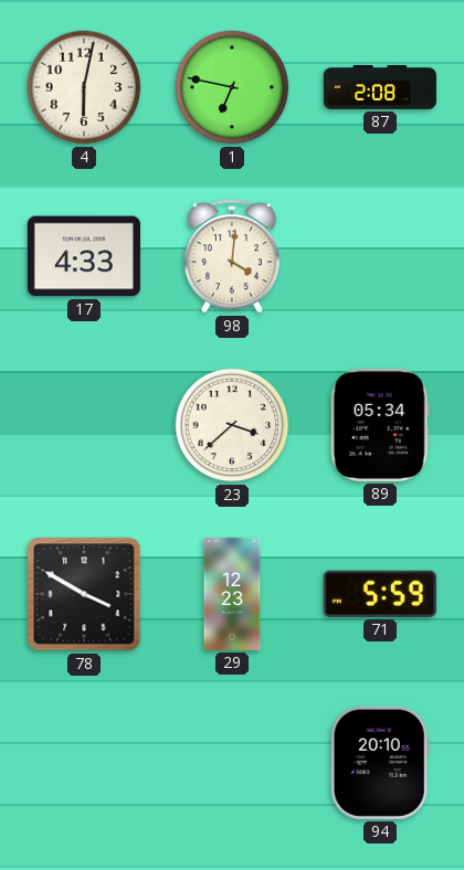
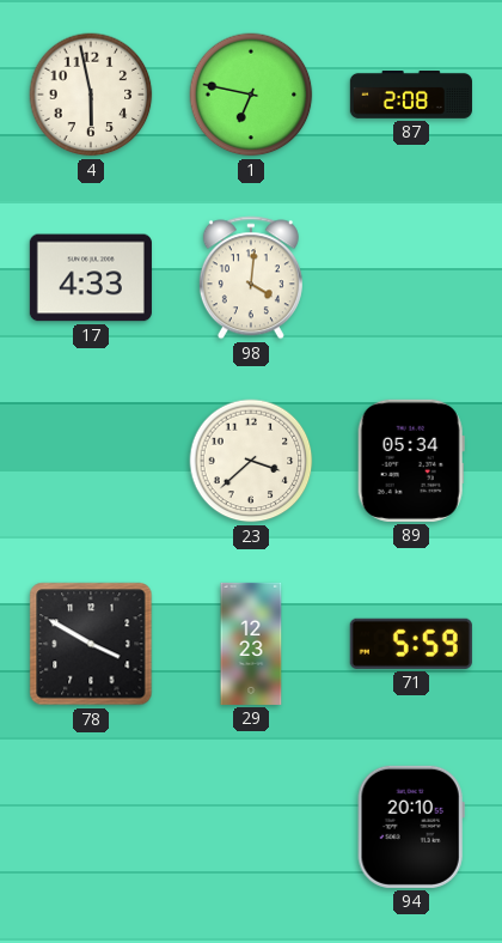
4: 6:02 -> 5:58 (91, 95)
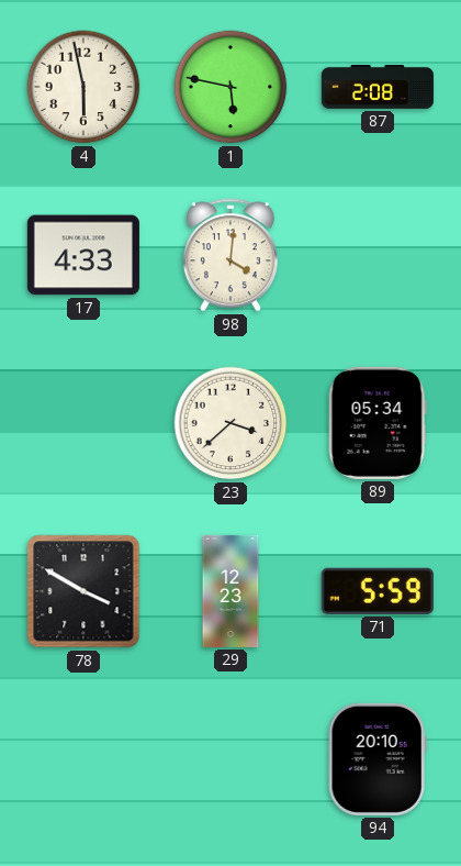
1: 6:47 -> 5:47 (231, 87)
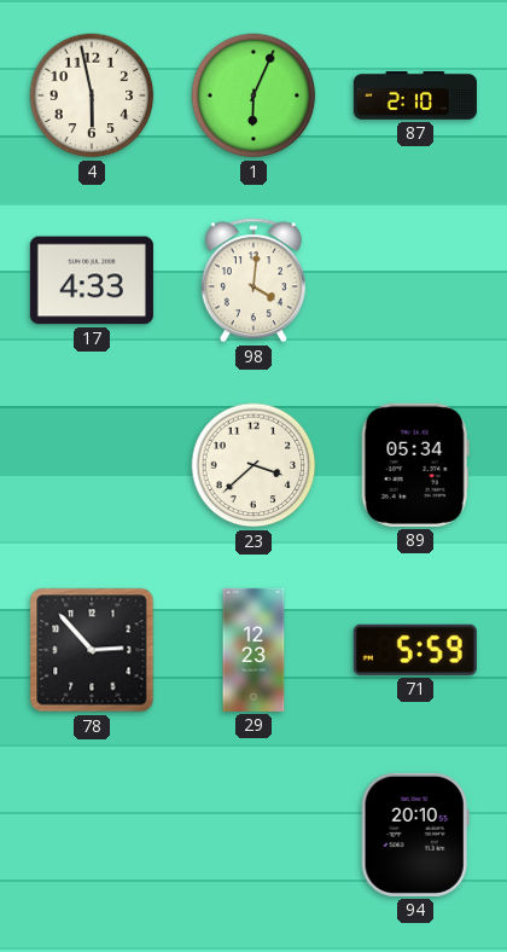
1: 5:47 -> 6:04 (253, 95)
87: 2:08 -> 2:10 (415, 97)
78: 3:50 -> 2:53 (92, 650)
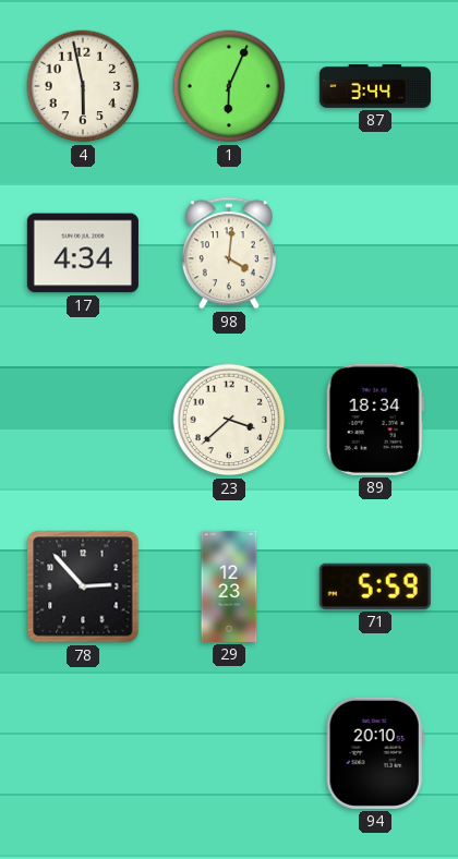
87: 2:10 -> 3:44 (375, 87)
17: 4:33 -> 4:34 (83, 253)
89: 05:34 -> 18:34 (375, 420)
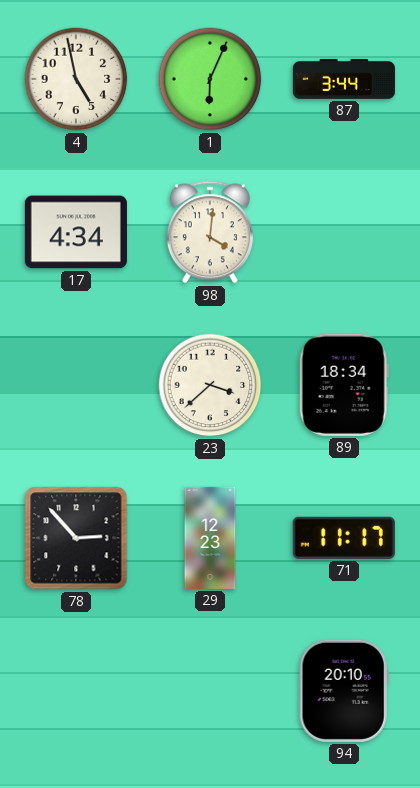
4: 5:58 -> 4:58 (76, 79)
71: 5:59 -> 11:17 (344, 538)
